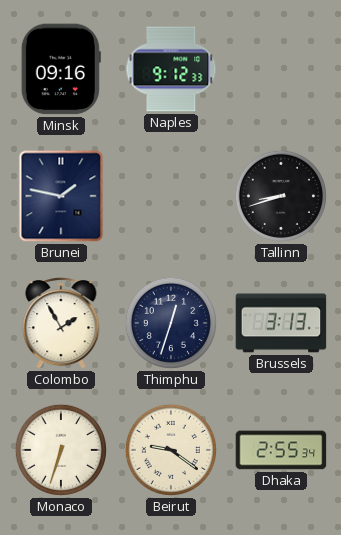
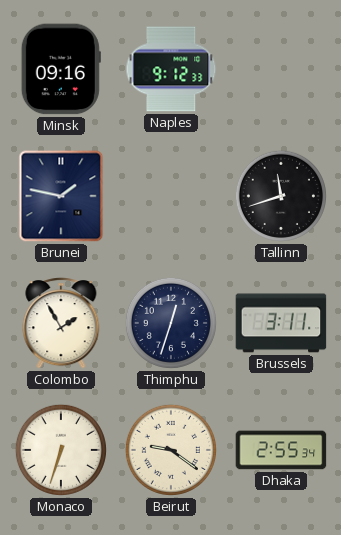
Tallinn: 8:42 -> 11:42 (281, 196)
Brussels: 3:13 -> 3:11 (281, 323)
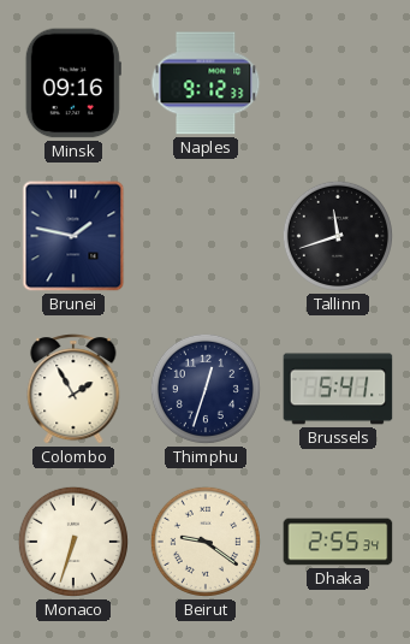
Brussels: 3:11 -> 5:41 (338, 389)
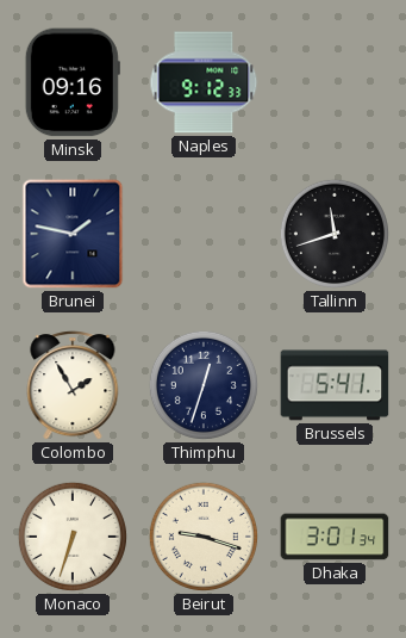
Beirut: 9:21 -> 9:18 (204, 537)
Dhaka: 2:55 -> 3:01 (335, 537)
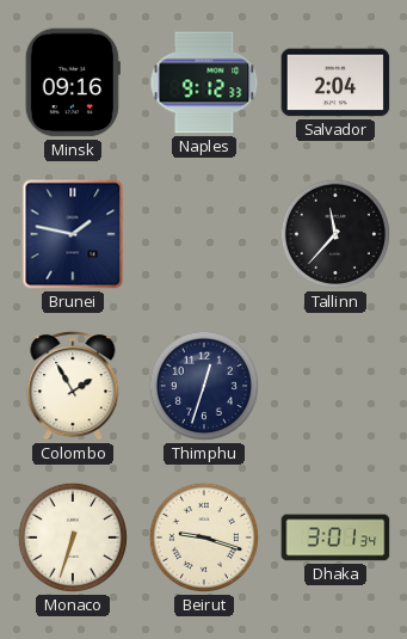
Salvador: none -> 2:04 (335, 82)
Tallinn: 11:42 -> 11:37 (335, 234)
Brussels: 5:41 -> none (335, 385)
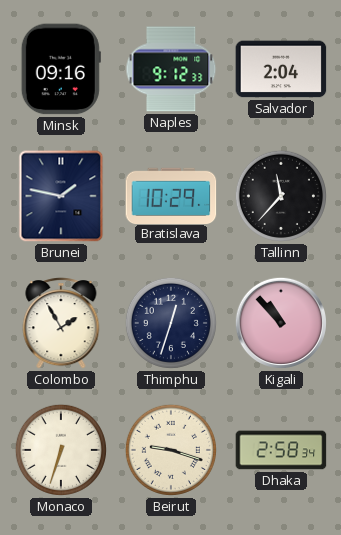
Bratislava: none -> 10:29 (171, 195)
Kigali: none -> 10:53 (281, 323)
Dhaka: 3:01 -> 2:58 (281, 450)
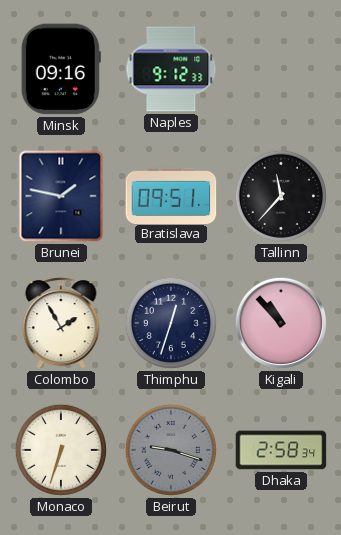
Salvador: 2:04 -> none (281, 69)
Bratislava: 10:29 -> 09:51 (171, 195)
Beirut dial: cream -> grey (171, 450)
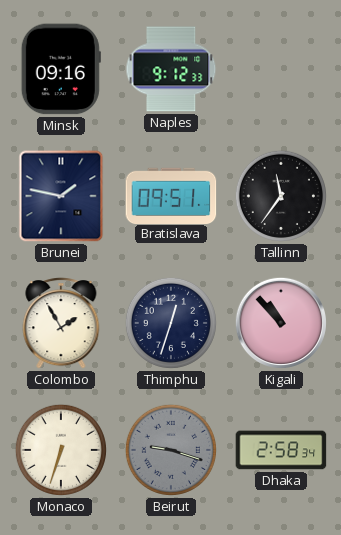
Tallinn: 11:37 -> 11:36 (281, 196)
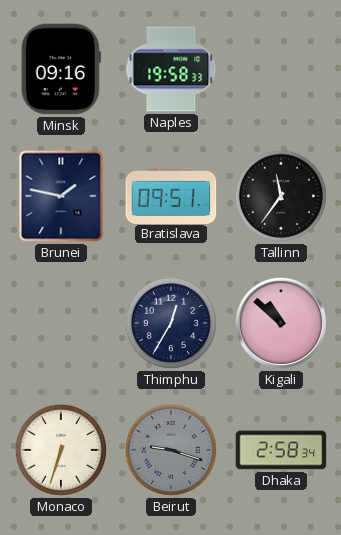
Naples: 9:12 -> 19:58 (171, 69)
Colombo: 1:55 -> none (61, 323)
Thimphu: 12:33 -> 12:35 (171, 323)
Kigali: 10:53 -> 10:52 (281, 323)
